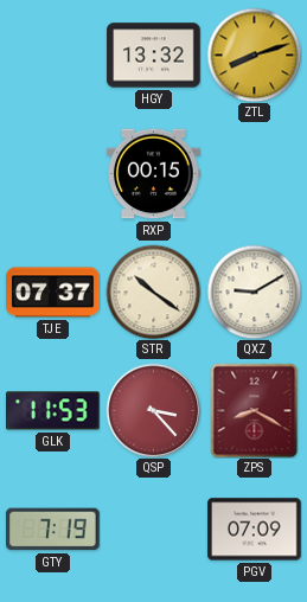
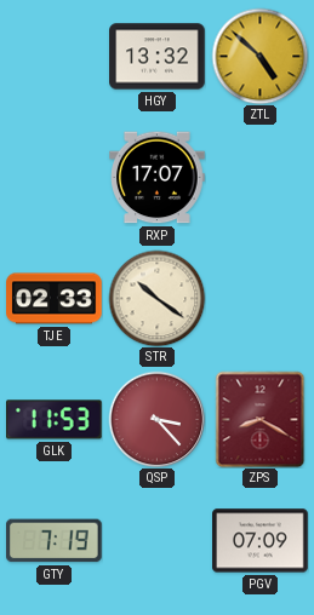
ZTL: 8:12 -> 4:52 (259, 56)
RXP: 00:15 -> 17:07 (158, 178)
TJE: 07:37 -> 02:33 (55, 299)
QXZ: 9:10 -> none (254, 292)
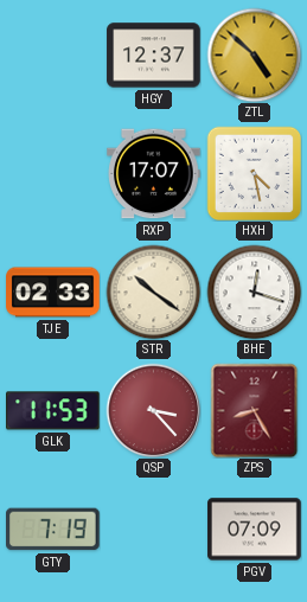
HGY: 13:32 -> 12:37 (154, 56)
HXH: none -> 4:28 (254, 173)
BHE: none -> 12:18 (254, 292)
ZPS: 8:20 -> 8:25 (255, 410)
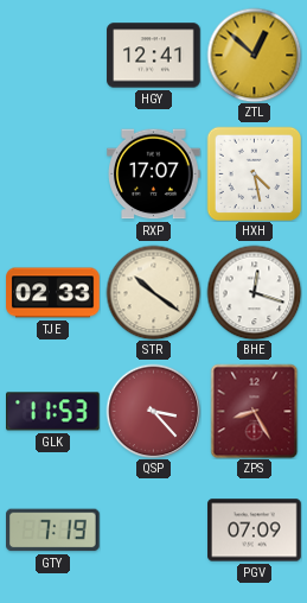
HGY: 12:37 -> 12:41 (154, 56)
ZTL: 4:52 -> 12:52 (254, 55)
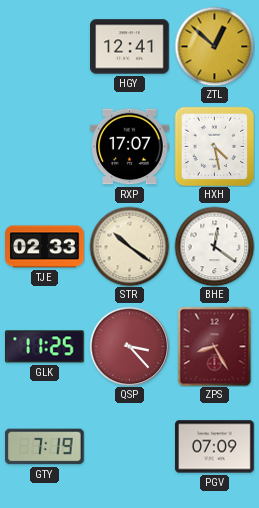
BHE: 12:18 -> 12:21 (214, 246)
GLK: 11:53 -> 11:25 (45, 347)
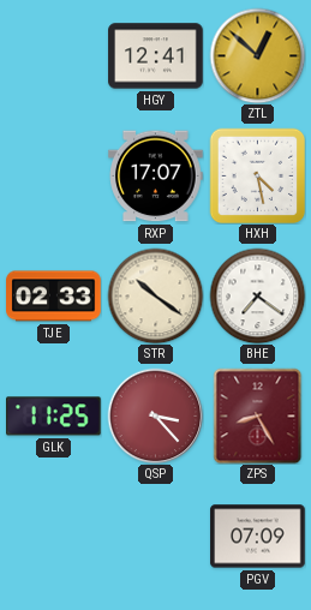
BHE: 12:21 -> 7:21 (257, 295)
GTY: 7:19 -> none (45, 447)
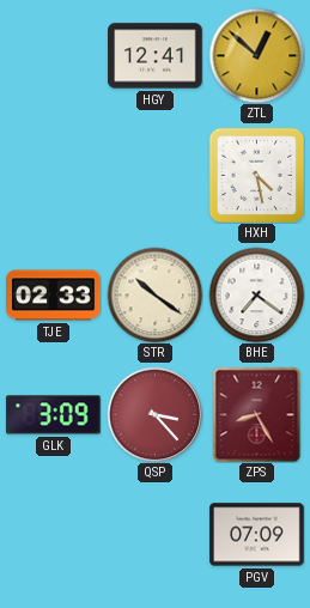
RXP: 17:07 -> none (156, 177)
GLK: 11:25 -> 3:09 (54, 415)
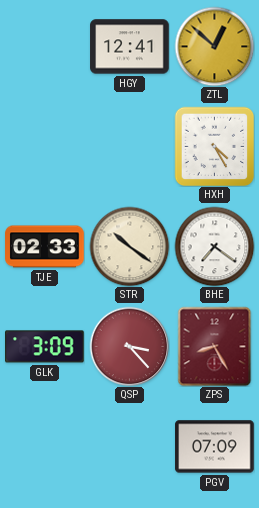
HXH: 4:28 -> 4:25 (214, 146)
